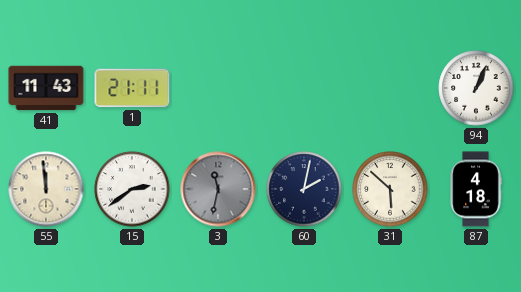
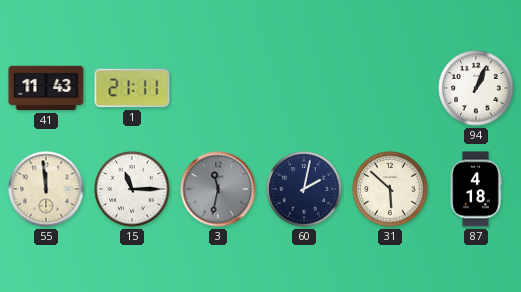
15: 2:39 -> 11:15 (132, 189)
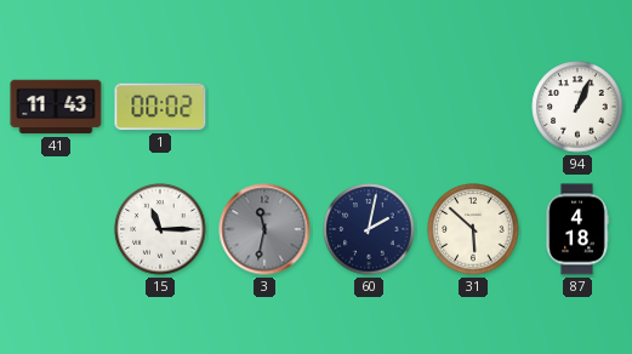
1: 21:11 -> 00:02 (160, 107)
55: 11:59 -> none (46, 189)
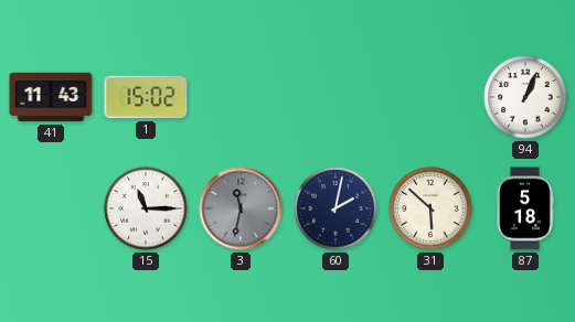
1: 00:02 -> 15:02 (146, 97)
87: 4:18 -> 5:18 (525, 208)
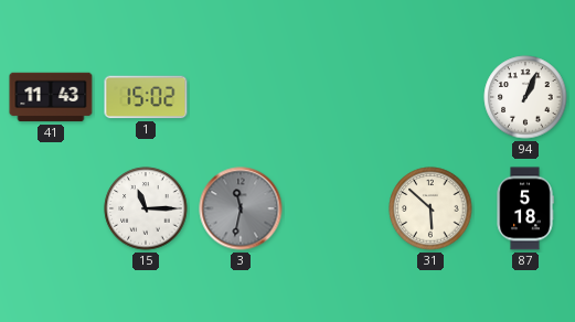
60: 2:02 -> none (336, 208)
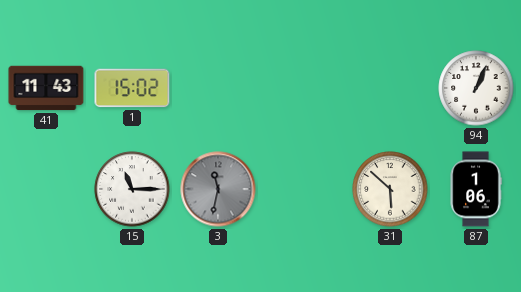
87: 5:18 -> 1:06 (476, 189)
